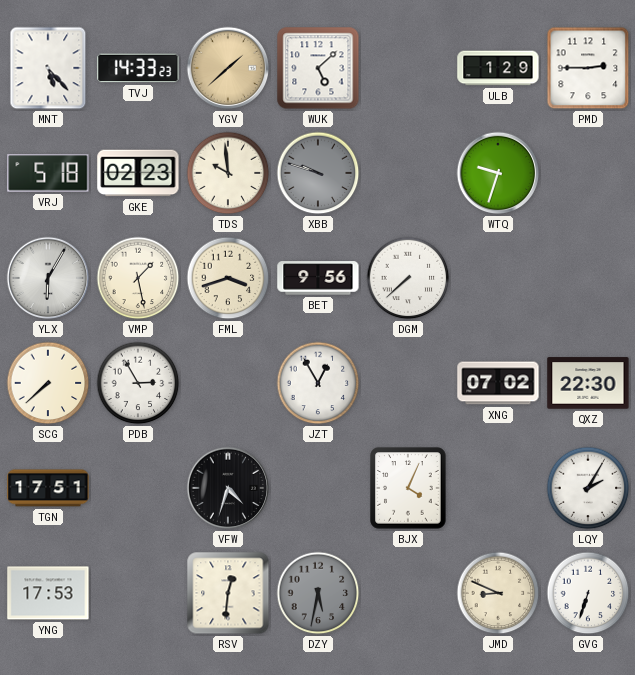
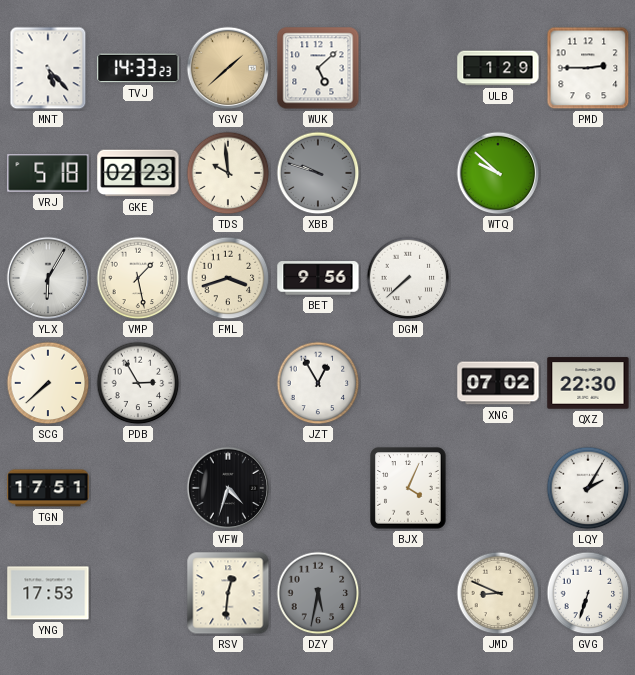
WTQ: 9:33 -> 9:52 (498, 173)
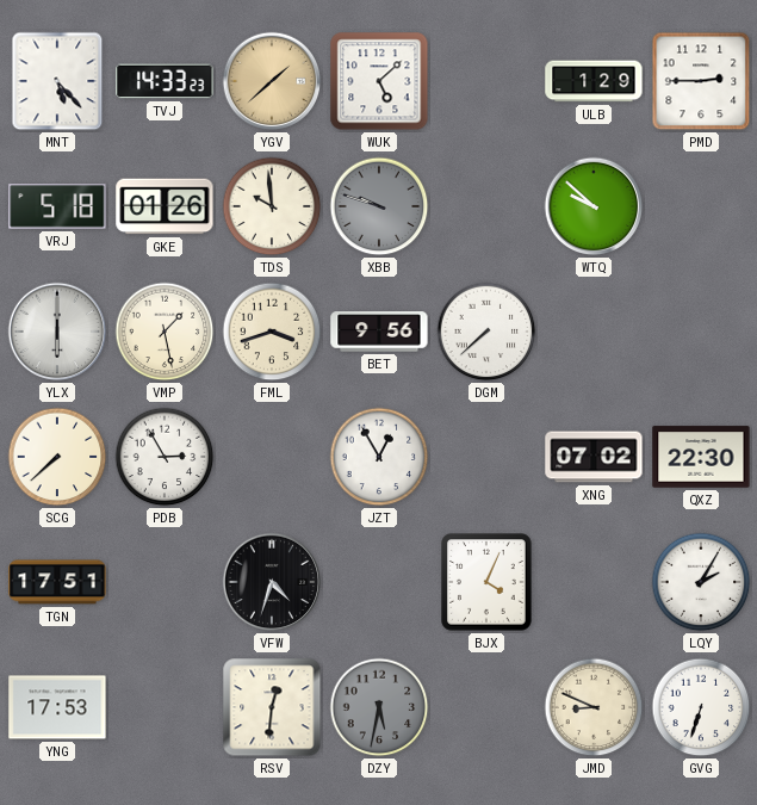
GKE: 02:23 -> 01:26 (165, 206)
YLX: 6:05 -> 6:00 (57, 332)
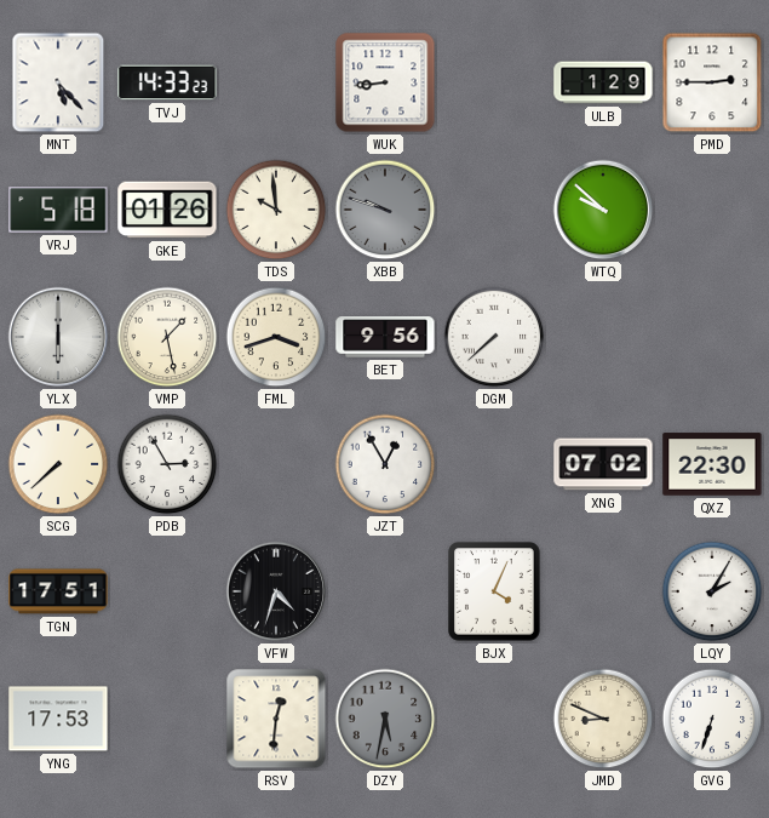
YGV: 1:38 -> none (272, 81)
WUK: 5:08 -> 8:44 (385, 82)
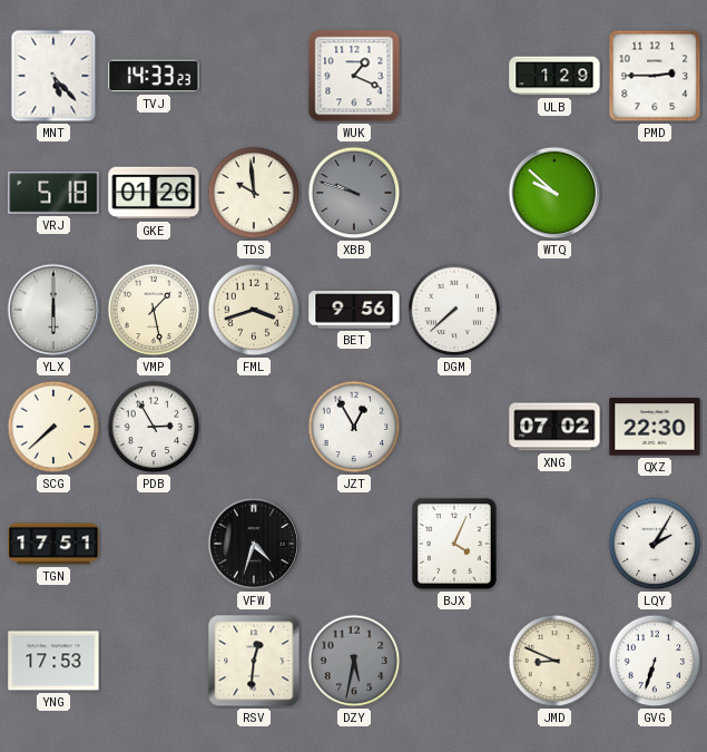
WUK: 8:44 -> 1:19 (354, 76)
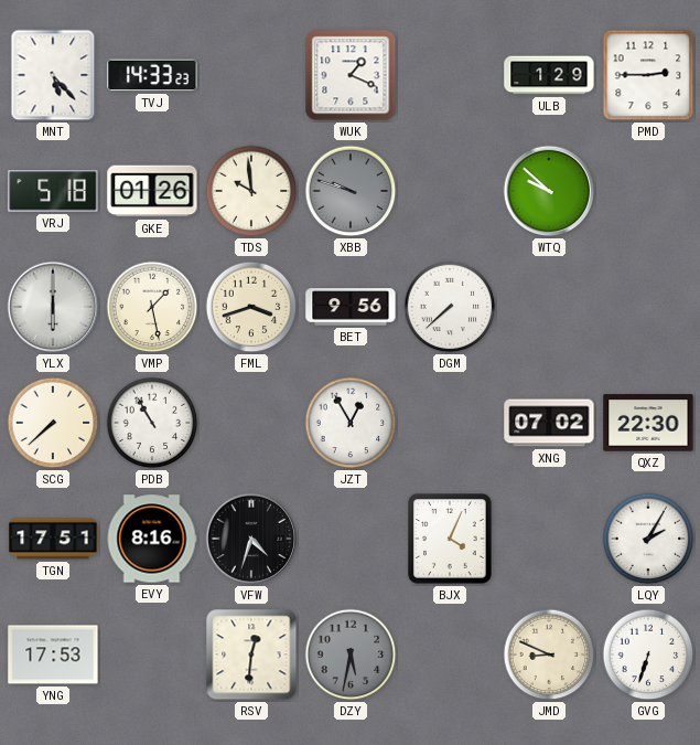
PDB: 2:55 -> 10:55 (152, 423)
EVY: none -> 8:16 (152, 539)
